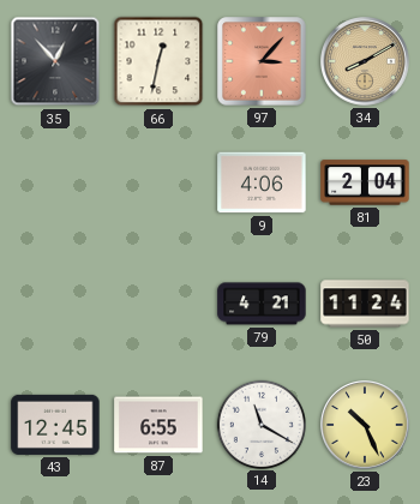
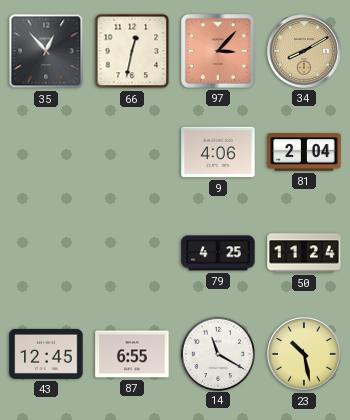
79: 4:21 -> 4:25 (218, 253)
23: 10:26 -> 10:28 (305, 355)
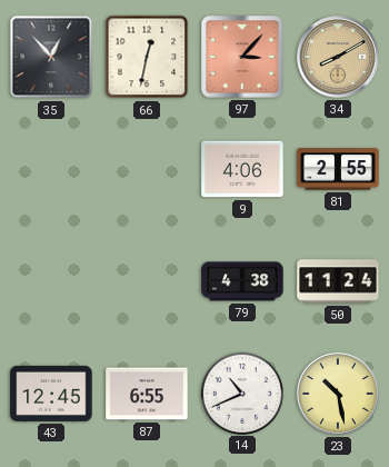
81: 2:04 -> 2:55 (338, 169)
79: 4:25 -> 4:38 (242, 281)
14: 11:20 -> 10:41 (241, 393)
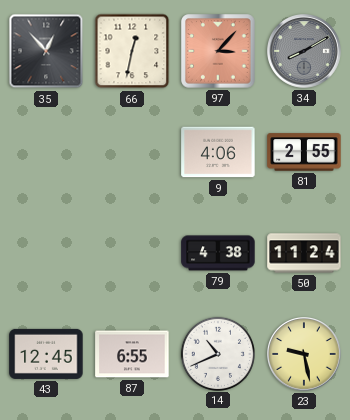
34 dial: champagne -> grey (305, 52)
23: 10:28 -> 9:28 (305, 355)
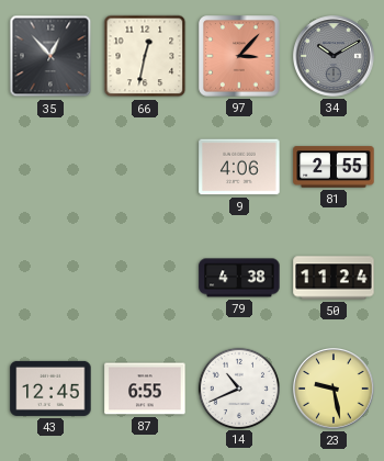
34: 8:10 -> 10:10 (335, 57)
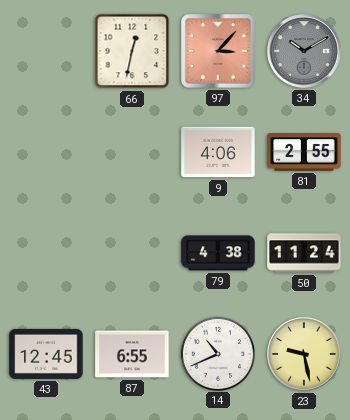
35: 12:53 -> none (50, 56)
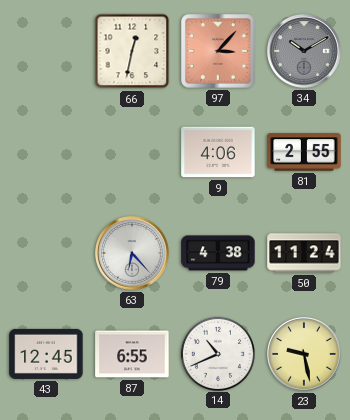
63: none -> 6:23 (133, 254)
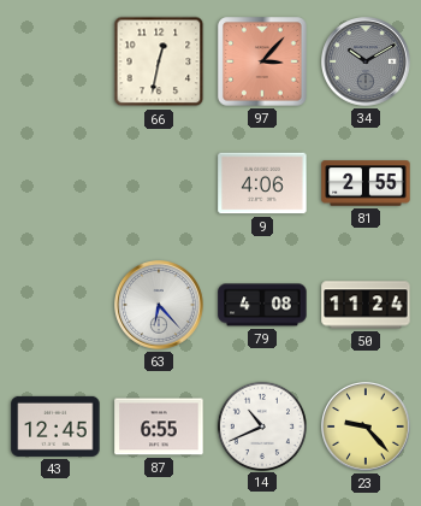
79: 4:38 -> 4:08 (262, 305)
23: 9:28 -> 9:23 (367, 428)
